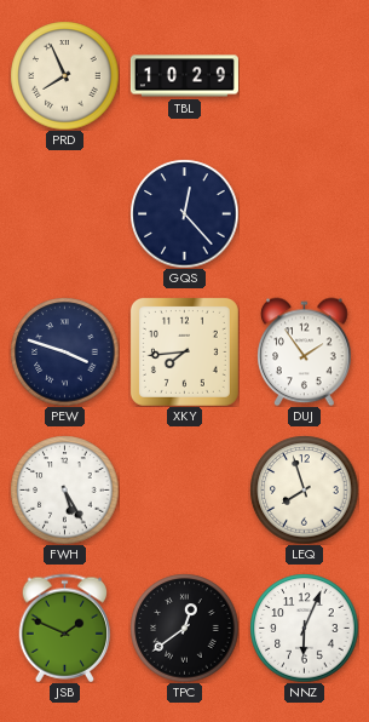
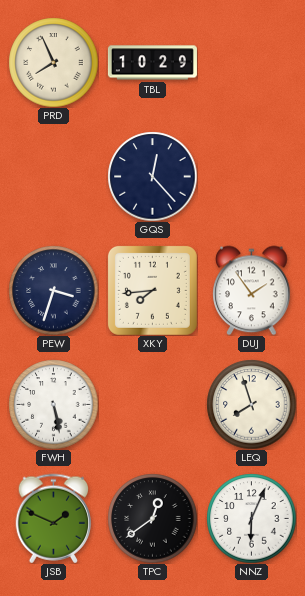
PEW: 3:48 -> 3:33 (53, 290)
FWH: 5:25 -> 5:28 (53, 404)
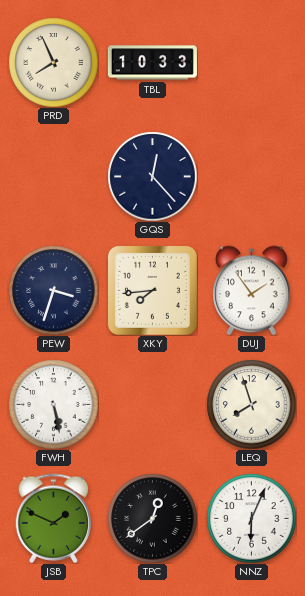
TBL: 10:29 -> 10:33 (152, 63)
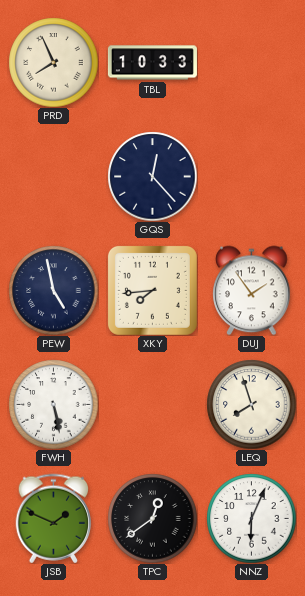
PEW: 3:33 -> 4:58 (53, 290)
